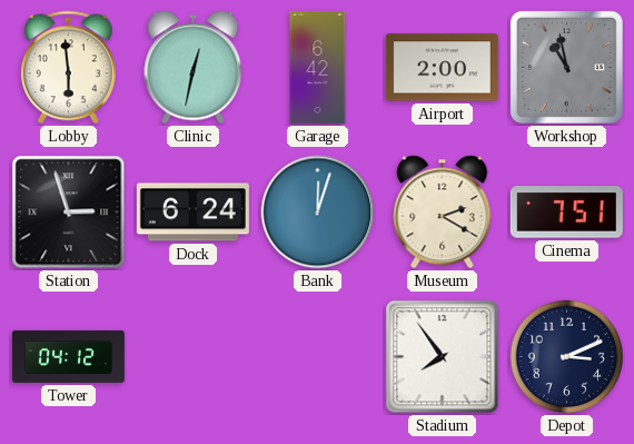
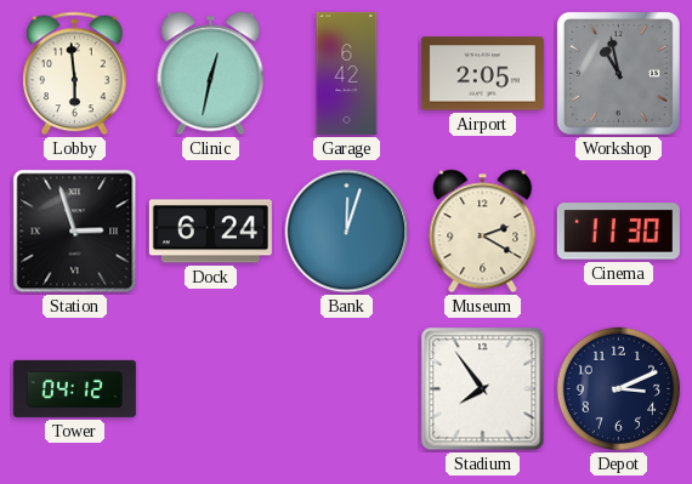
Airport: 2:00 -> 2:05 (482, 74)
Cinema: 7:51 -> 11:30 (618, 232)
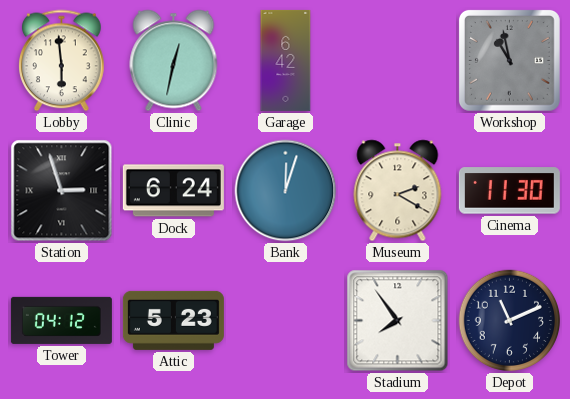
Airport: 2:05 -> none (482, 74)
Attic: none -> 5:23 (173, 320)
Depot: 3:11 -> 11:11 (510, 321)
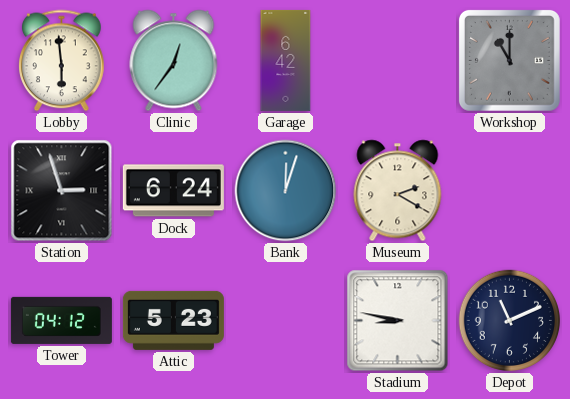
Clinic: 12:32 -> 12:36 (174, 61)
Workshop: 10:58 -> 11:00 (509, 60)
Cinema: 11:30 -> none (509, 191)
Stadium: 7:54 -> 8:47 (398, 321)
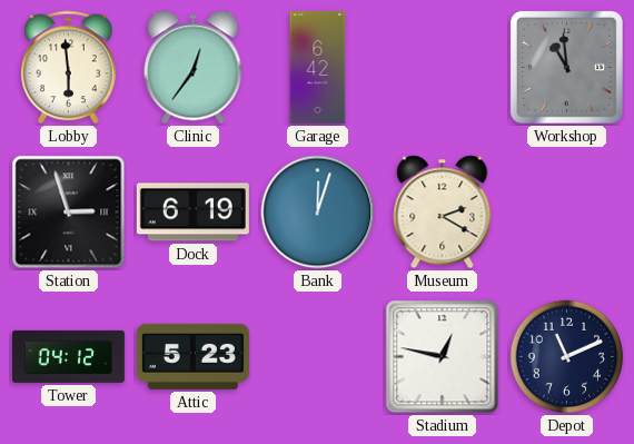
Workshop: 11:00 -> 10:59 (566, 67)
Dock: 6:24 -> 6:19 (192, 213)
Stadium: 8:47 -> 12:47 (443, 357)
